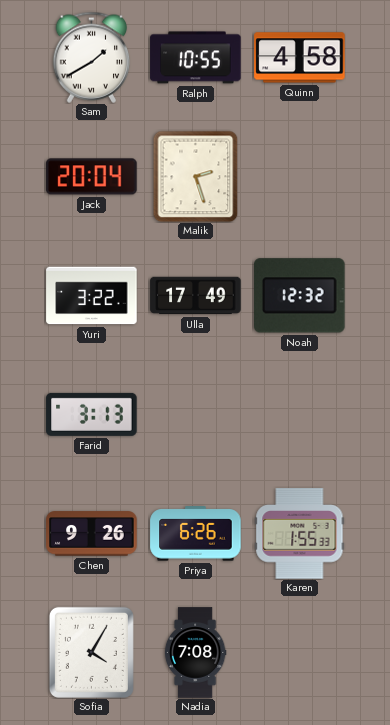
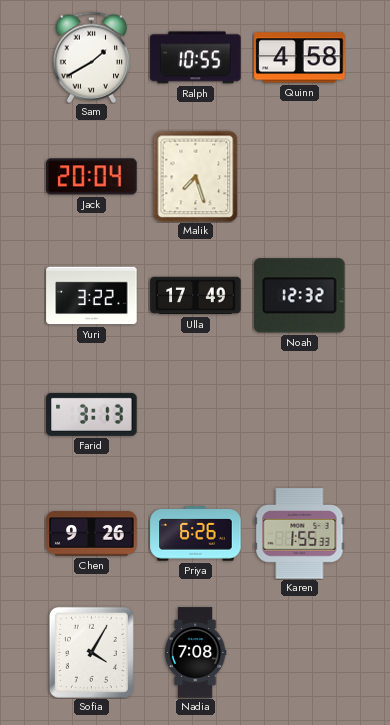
Malik: 2:27 -> 7:27 (196, 176)
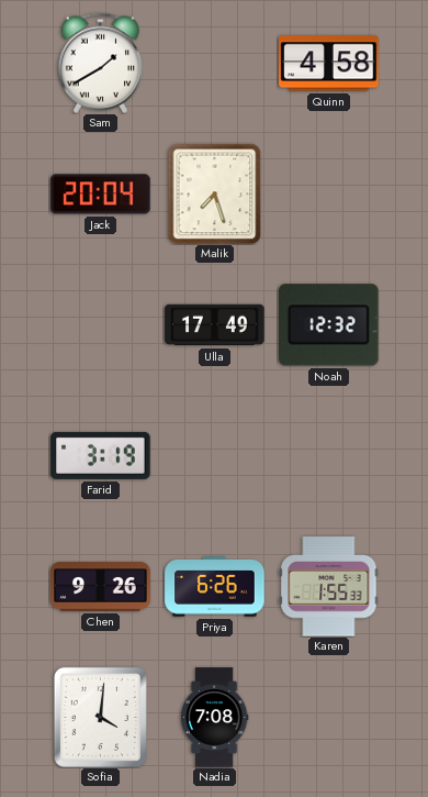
Ralph: 10:55 -> none (196, 58)
Yuri: 3:22 -> none (92, 296)
Farid: 3:13 -> 3:19 (101, 455)
Sofia: 4:05 -> 4:01 (100, 717)
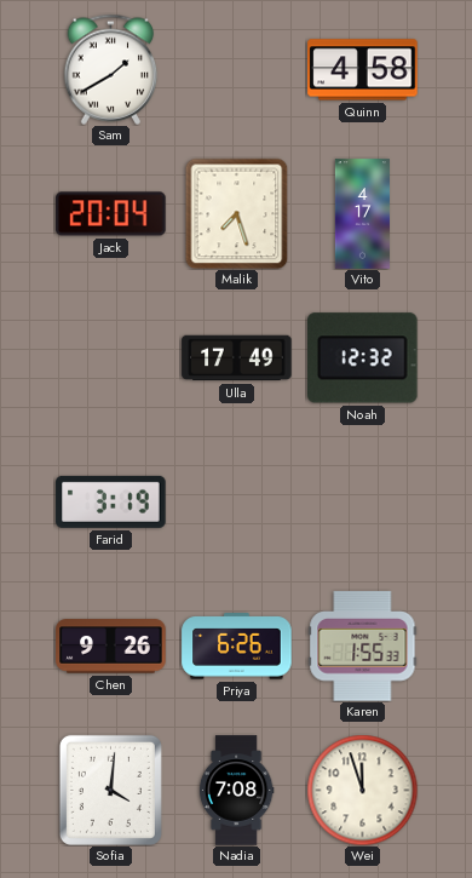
Vito: none -> 4:17 (362, 214)
Wei: none -> 11:57 (362, 790)
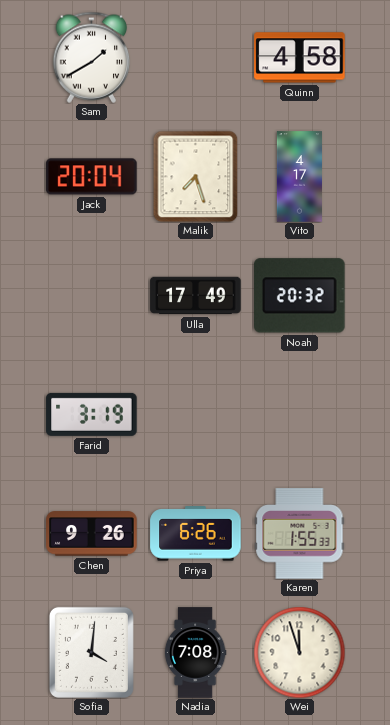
Noah: 12:32 -> 20:32 (300, 296)
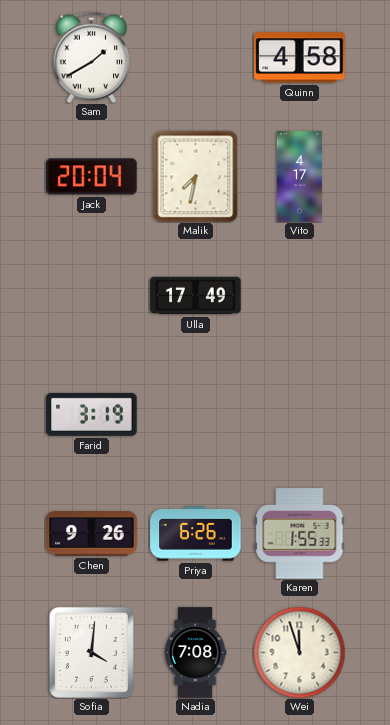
Malik: 7:27 -> 7:32 (196, 176)
Noah: 20:32 -> none (300, 296)
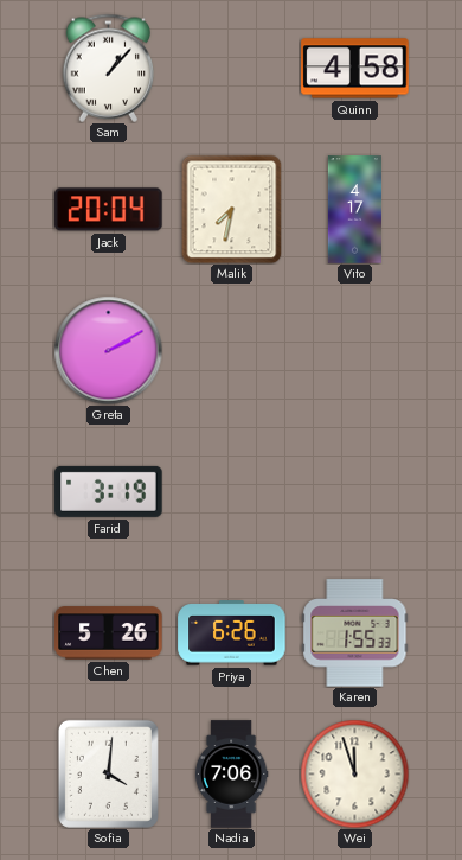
Sam: 1:40 -> 1:07 (109, 68)
Greta: none -> 2:10 (108, 350)
Ulla: 17:49 -> none (196, 296)
Chen: 9:26 -> 5:26 (109, 633)
Nadia: 7:08 -> 7:06 (231, 775)
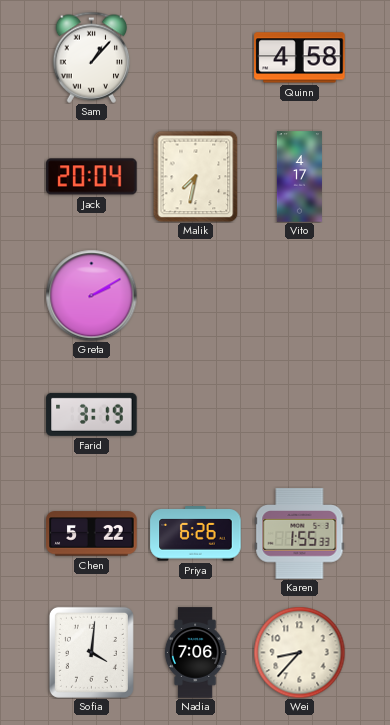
Chen: 5:26 -> 5:22 (92, 534)
Wei: 11:57 -> 8:37 (299, 652)
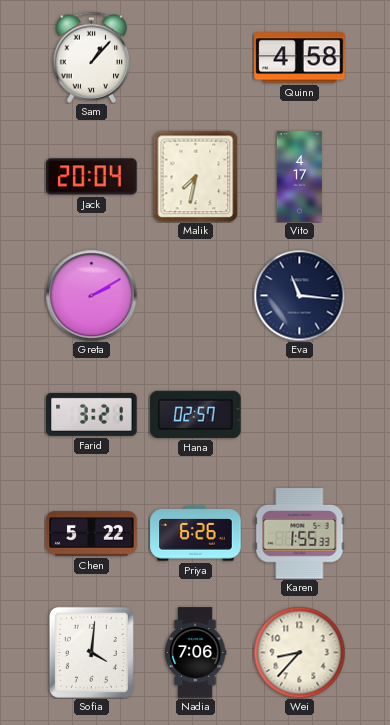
Eva: none -> 11:16 (299, 295)
Farid: 3:19 -> 3:21 (92, 414)
Hana: none -> 02:57 (196, 414)
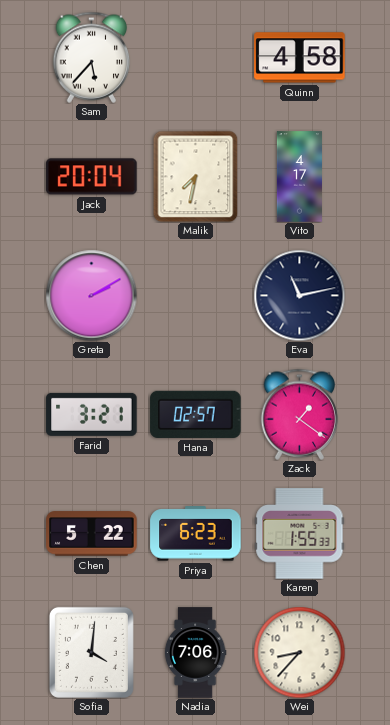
Sam: 1:07 -> 5:37 (92, 57)
Eva: 11:16 -> 11:13 (299, 295)
Zack: none -> 1:21 (300, 414)
Priya: 6:26 -> 6:23 (196, 534)
